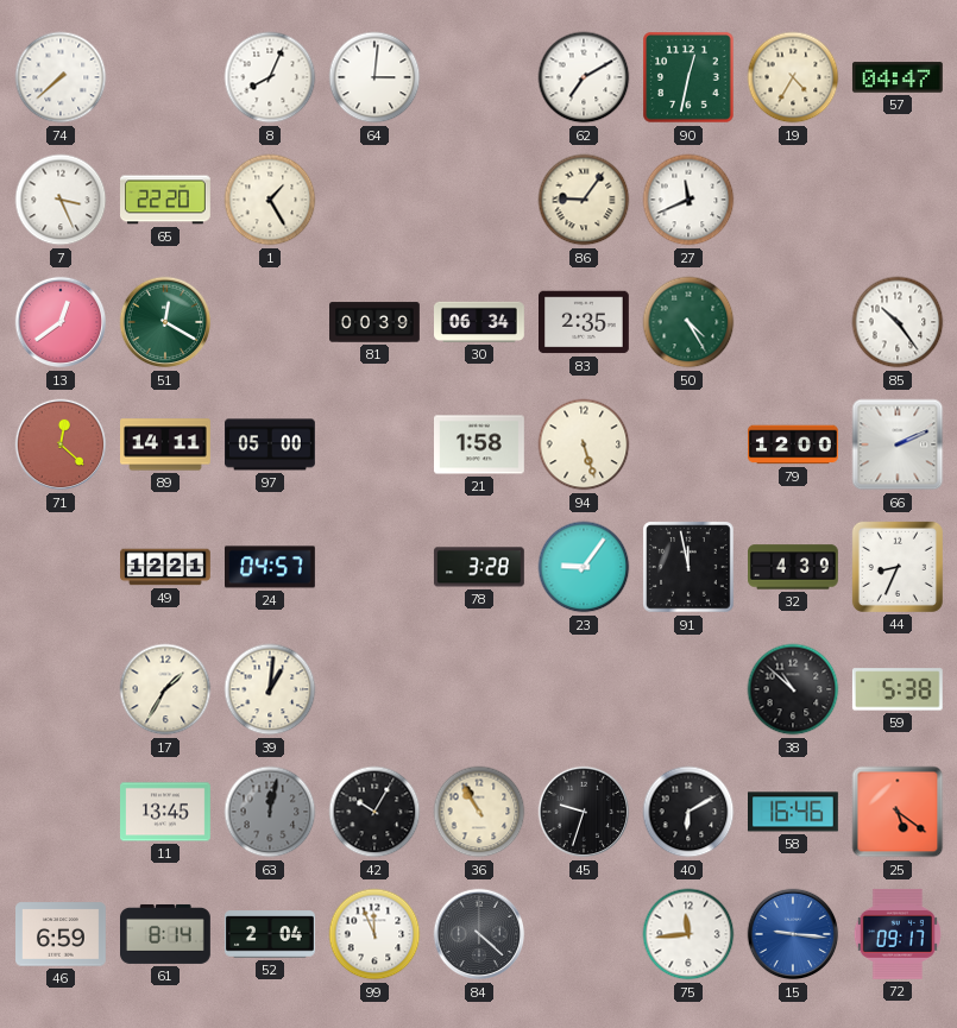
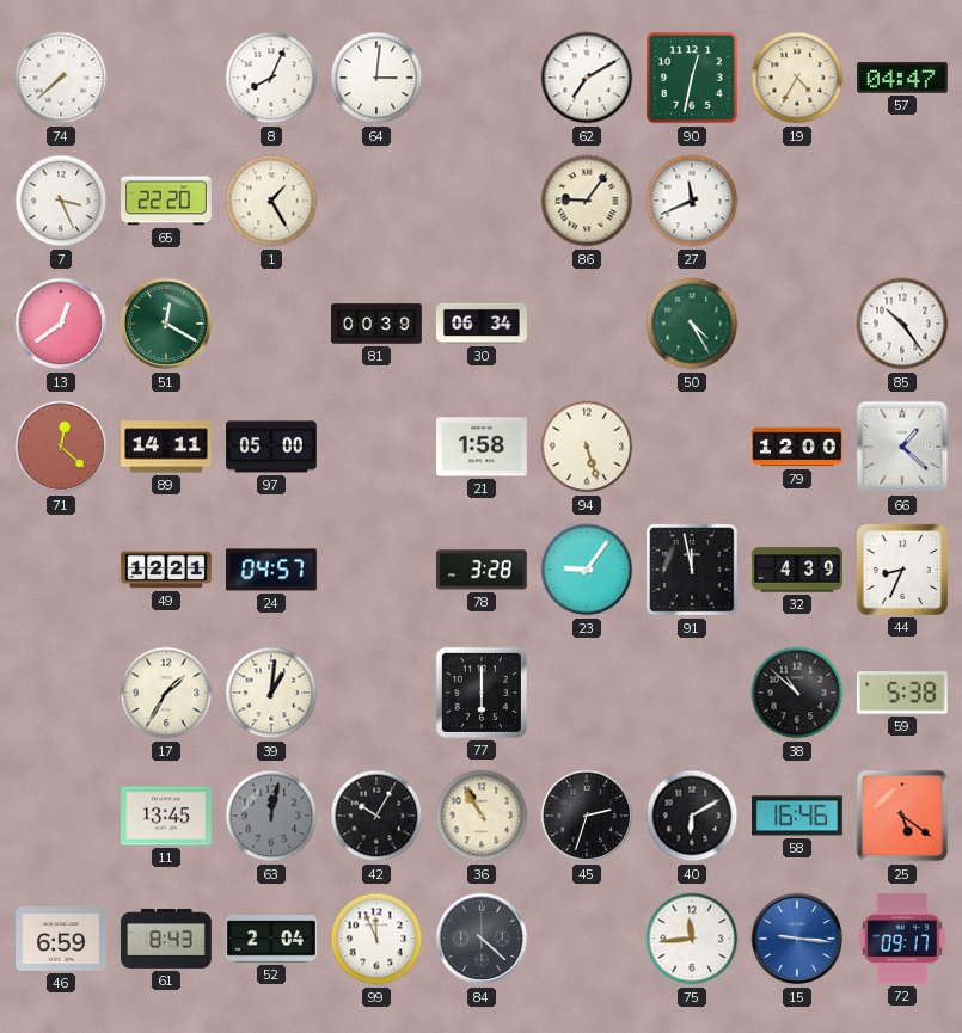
83: 2:35 -> none (585, 322)
66: 2:11 -> 1:22 (902, 447)
77: none -> 6:00 (482, 693)
45: 9:33 -> 2:33 (587, 816)
61: 8:14 -> 8:43 (167, 939)
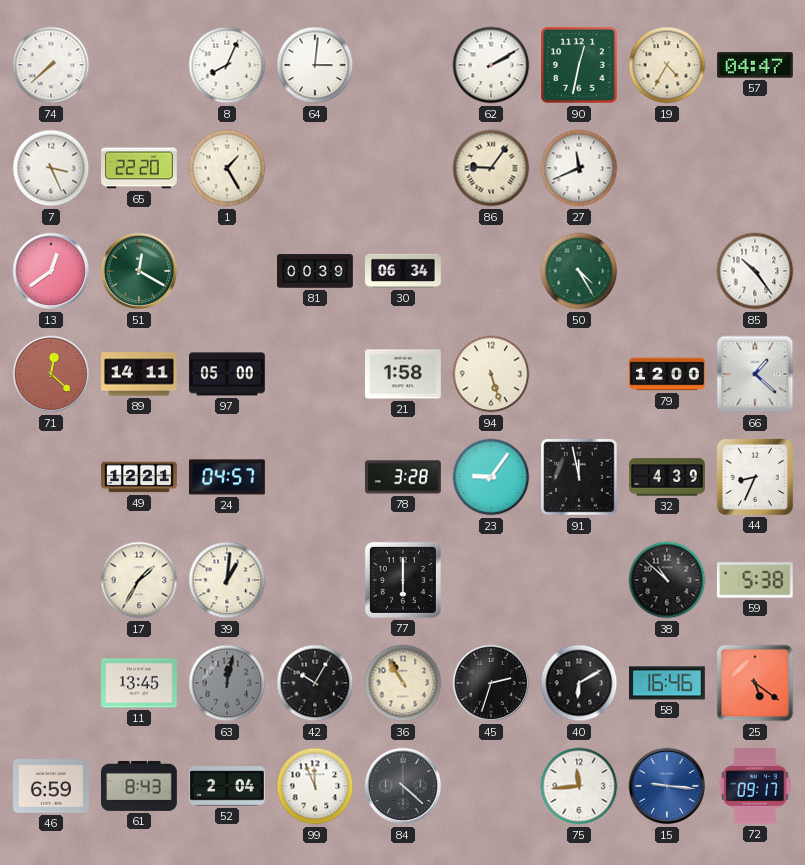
62: 7:10 -> 2:10 (491, 65)
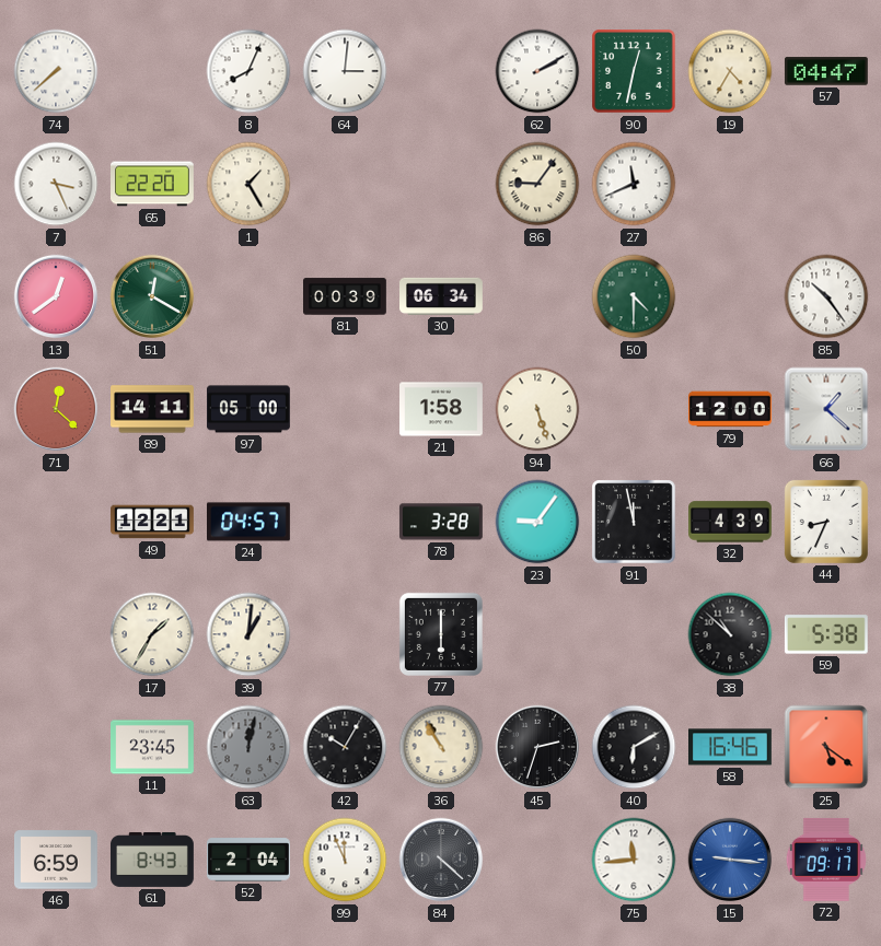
50: 4:25 -> 4:30 (634, 296)
11: 13:45 -> 23:45 (153, 747)
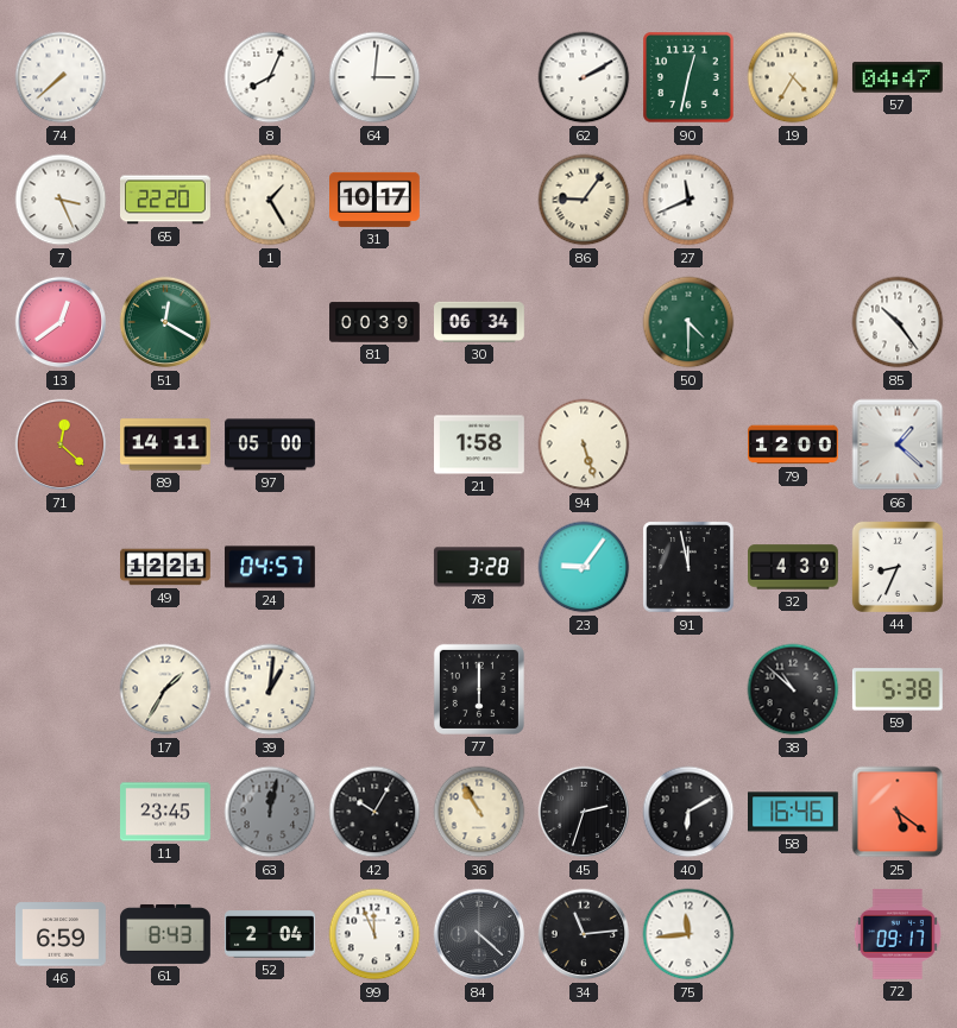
31: none -> 10:17 (376, 200)
34: none -> 11:14 (584, 934)
15: 9:16 -> none (730, 860)
